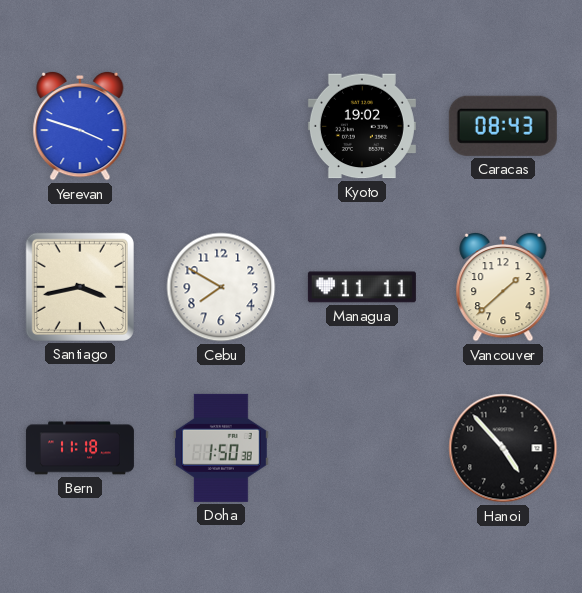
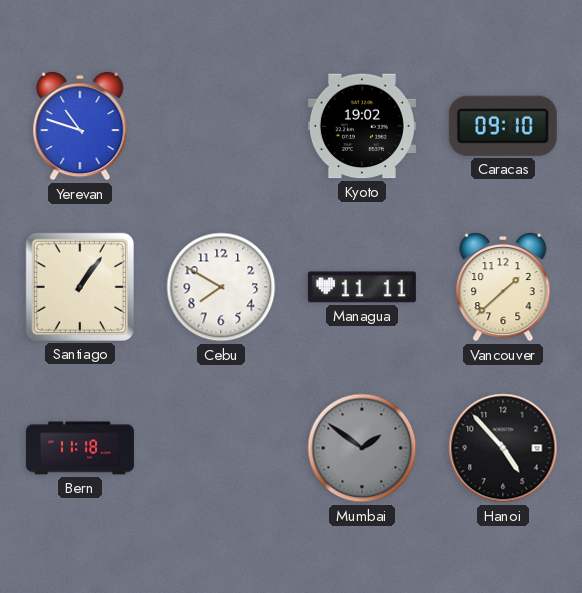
Yerevan: 3:48 -> 10:48 (80, 126)
Caracas: 08:43 -> 09:10 (503, 126)
Santiago: 3:43 -> 1:06 (80, 287)
Doha: 1:50 -> none (221, 448)
Mumbai: none -> 1:51 (362, 448)
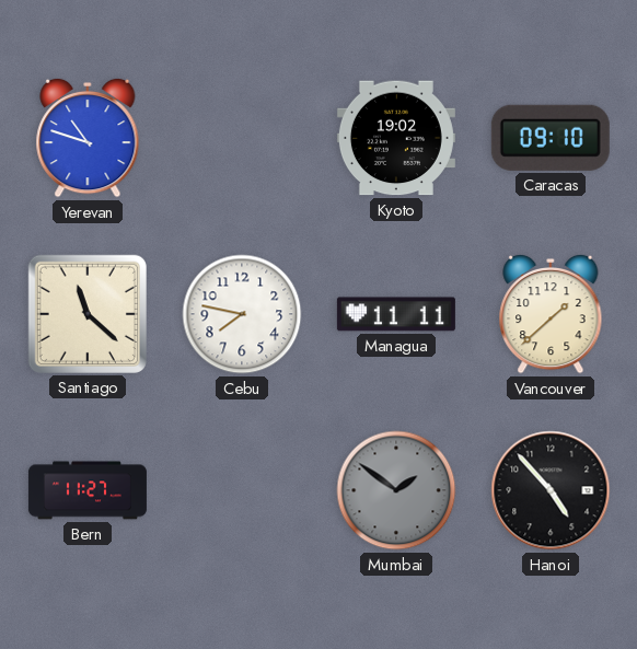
Santiago: 1:06 -> 11:22 (88, 314)
Cebu: 7:50 -> 7:47 (242, 314)
Bern: 11:18 -> 11:27 (88, 490)
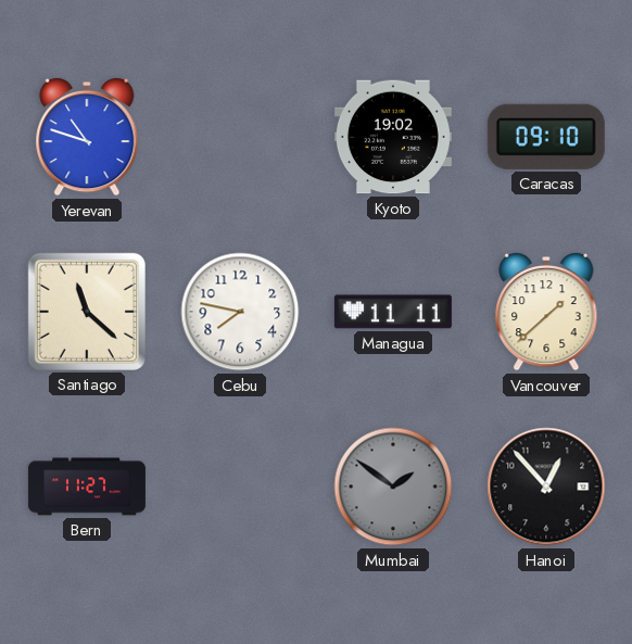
Hanoi: 4:53 -> 12:53 (546, 487)
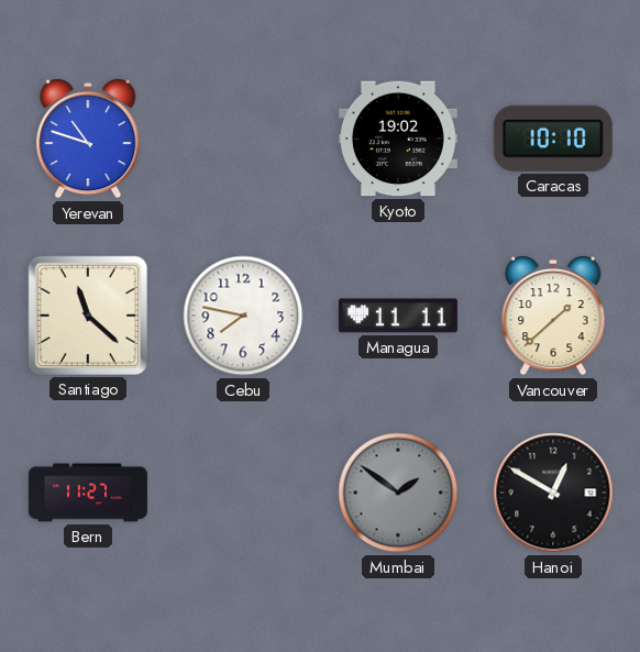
Caracas: 09:10 -> 10:10 (553, 139)
Hanoi: 12:53 -> 12:50 (553, 493)
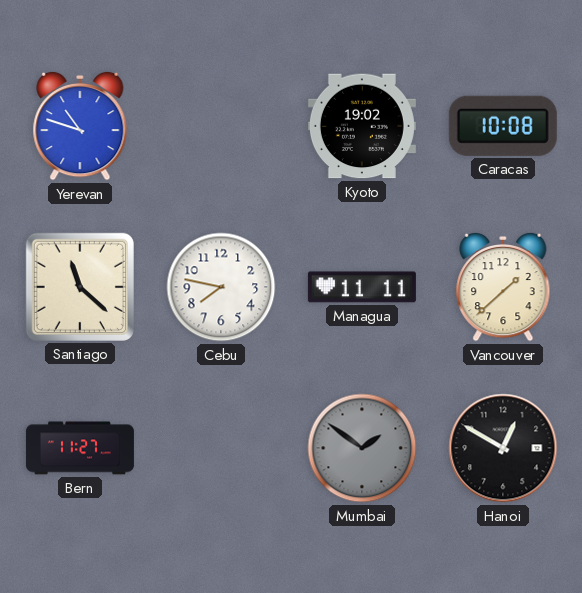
Caracas: 10:10 -> 10:08 (503, 126)
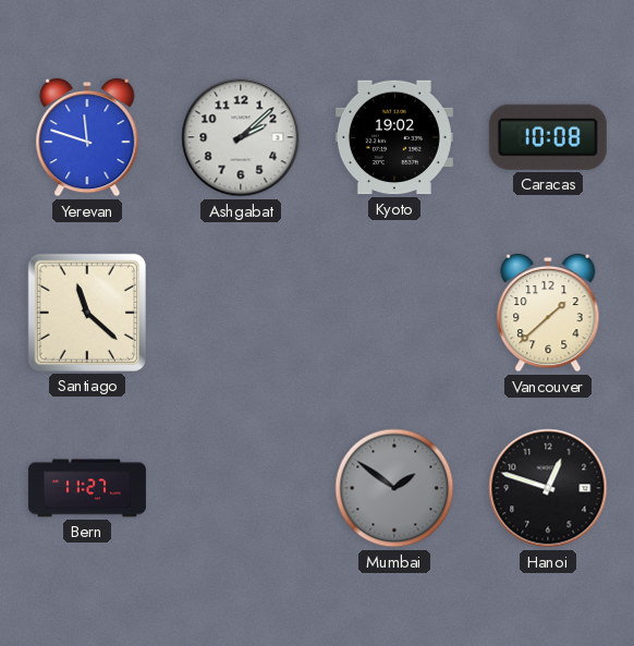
Yerevan: 10:48 -> 11:48 (87, 137)
Ashgabat: none -> 2:08 (241, 137)
Cebu: 7:47 -> none (221, 287)
Managua: 11:11 -> none (362, 287)
Hanoi: 12:50 -> 12:48 (548, 488)
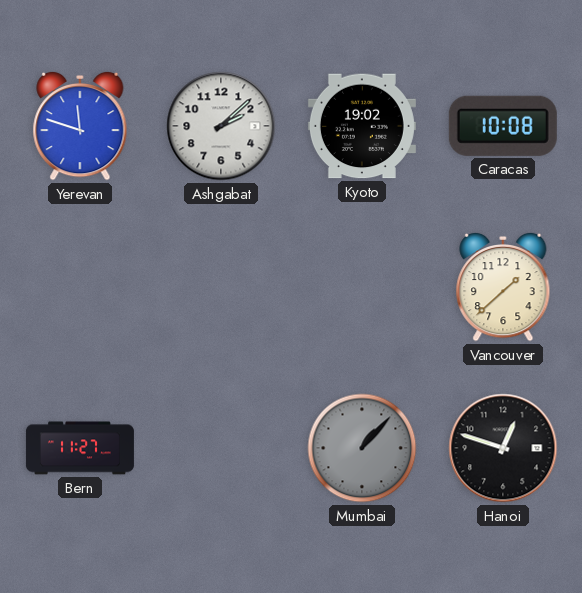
Santiago: 11:22 -> none (87, 313)
Mumbai: 1:51 -> 1:07 (362, 448)
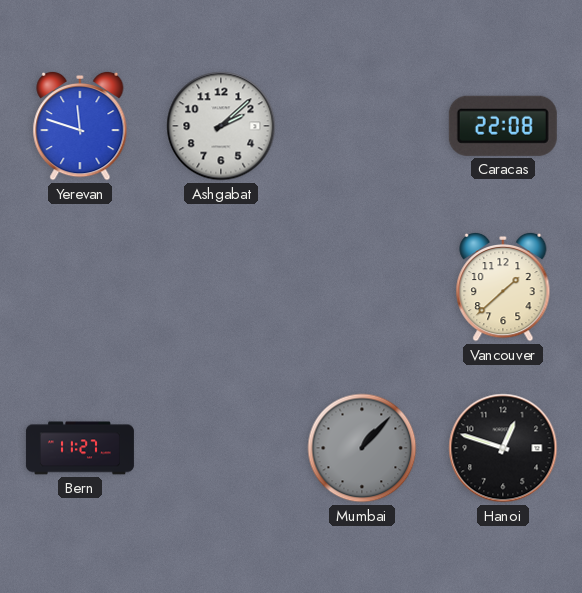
Kyoto: 19:02 -> none (362, 126)
Caracas: 10:08 -> 22:08 (503, 126)
